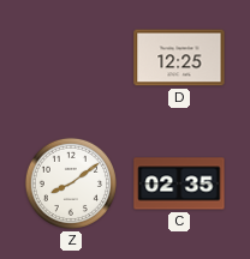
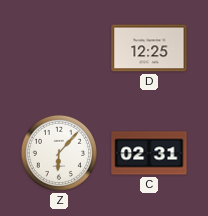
Z: 8:09 -> 6:07 (59, 153)
C: 02:35 -> 02:31 (149, 153)
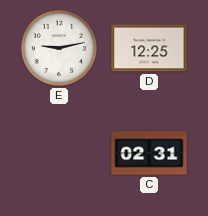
E: none -> 9:13 (59, 48)
Z: 6:07 -> none (59, 153)
